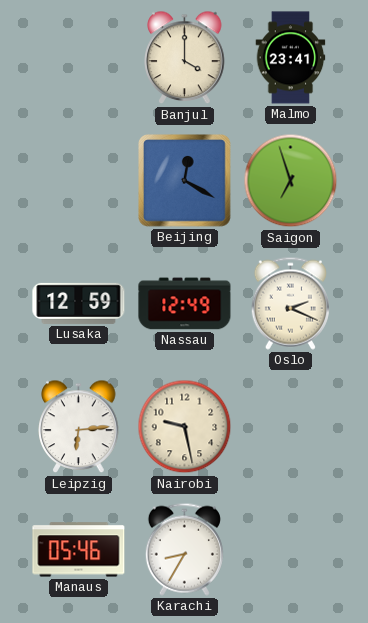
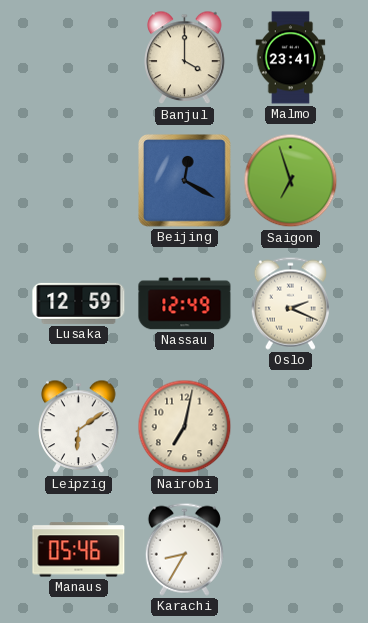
Leipzig: 6:14 -> 6:09 (79, 427)
Nairobi: 9:28 -> 7:02 (185, 427)
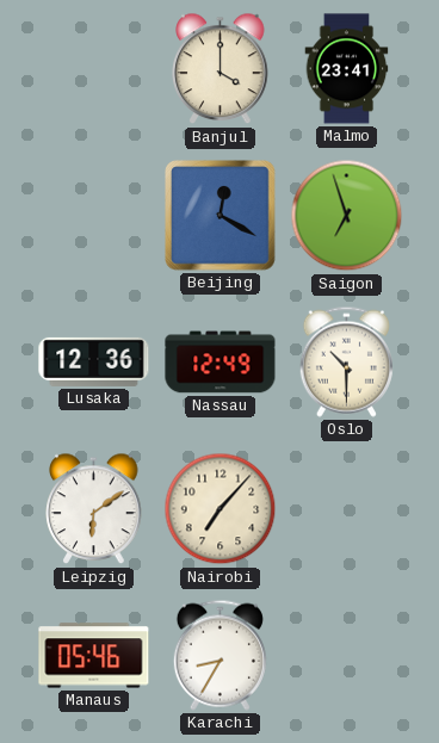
Lusaka: 12:59 -> 12:36 (94, 361)
Oslo: 2:19 -> 10:30 (346, 361)
Nairobi: 7:02 -> 7:07 (221, 509)
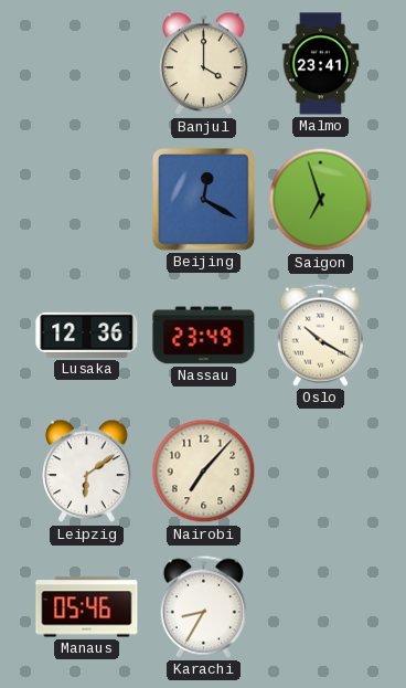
Nassau: 12:49 -> 23:49 (204, 336)
Oslo: 10:30 -> 10:20 (320, 335)
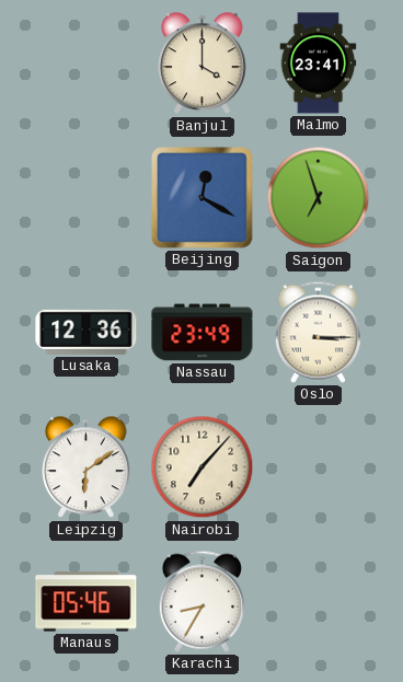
Oslo: 10:20 -> 3:15 (318, 332)
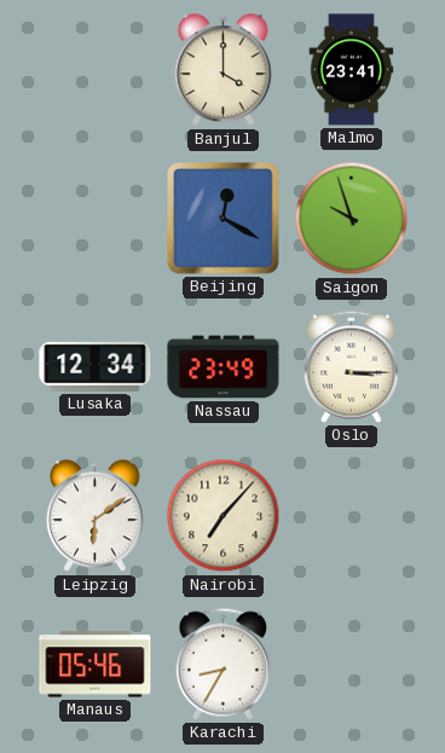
Saigon: 6:57 -> 9:57 (352, 219)
Lusaka: 12:36 -> 12:34 (96, 366)
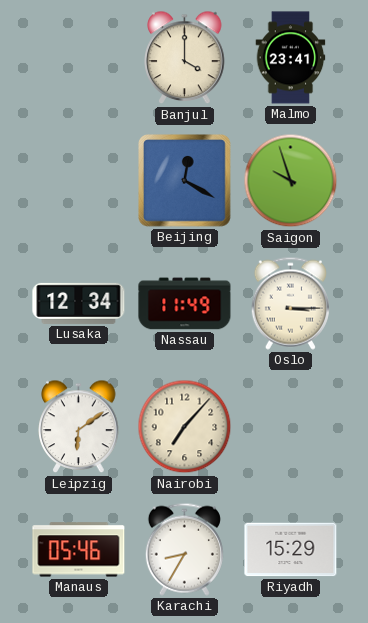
Nassau: 23:49 -> 11:49 (185, 304)
Riyadh: none -> 15:29 (291, 550)
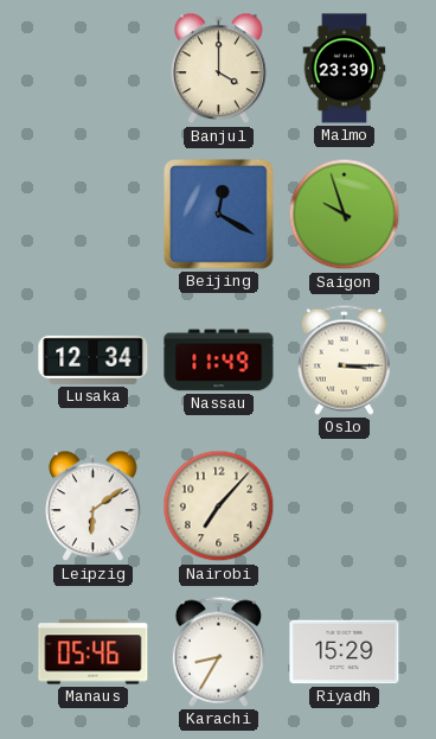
Malmo: 23:41 -> 23:39 (345, 69)
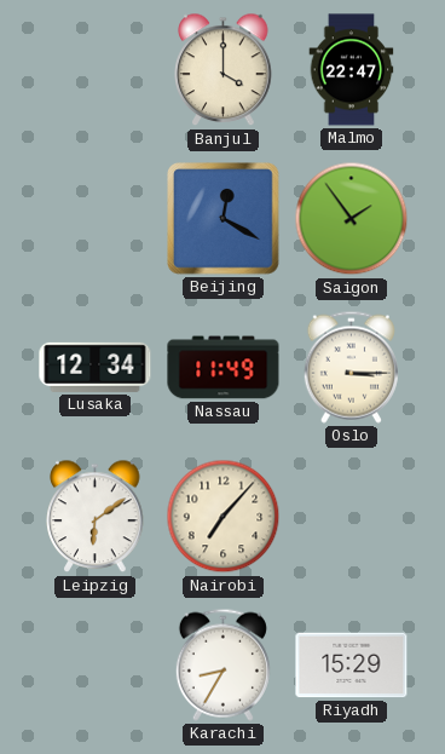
Malmo: 23:39 -> 22:47 (352, 70)
Saigon: 9:57 -> 1:54 (352, 219)
Manaus: 05:46 -> none (94, 652)
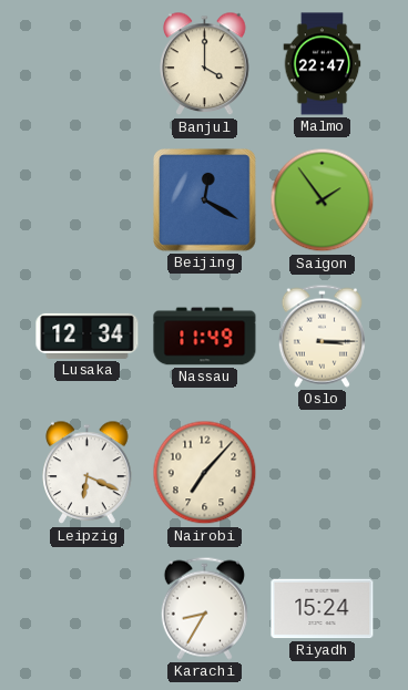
Leipzig: 6:09 -> 6:19 (88, 473)
Riyadh: 15:29 -> 15:24 (323, 609)
